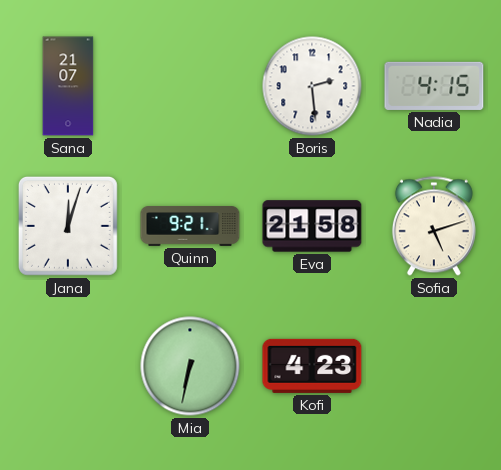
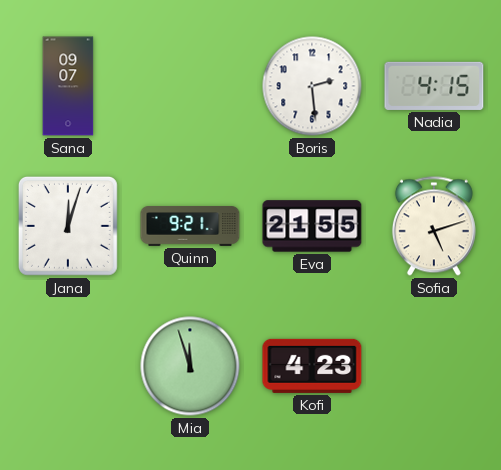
Sana: 21:07 -> 09:07 (68, 86)
Eva: 21:58 -> 21:55 (312, 226)
Mia: 6:32 -> 11:57 (190, 366)
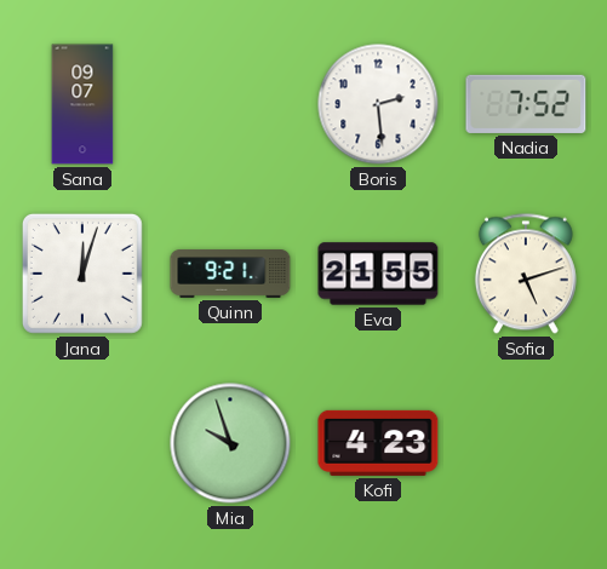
Nadia: 4:15 -> 7:52 (526, 104)
Mia: 11:57 -> 9:57 (230, 443)
